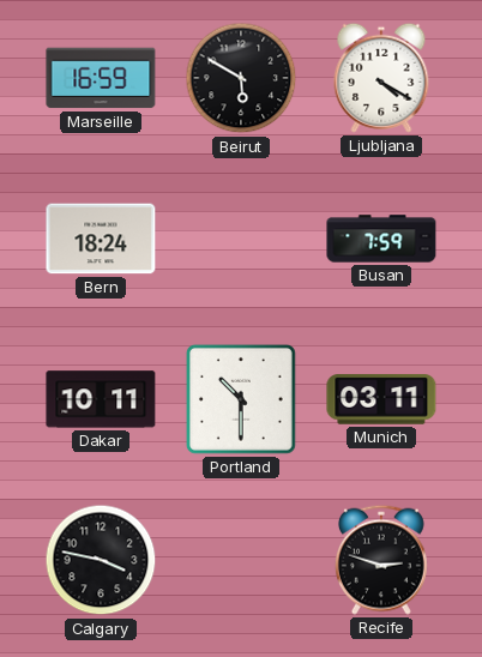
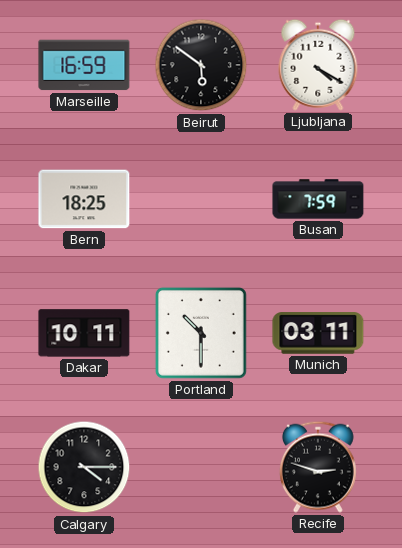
Beirut: 5:50 -> 5:51 (201, 65)
Bern: 18:24 -> 18:25 (84, 199)
Calgary: 3:47 -> 4:15 (84, 467)
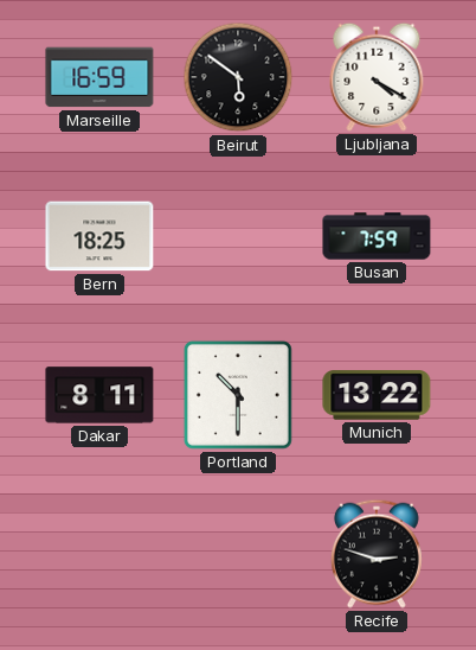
Dakar: 10:11 -> 8:11 (99, 395)
Munich: 03:11 -> 13:22 (377, 395)
Calgary: 4:15 -> none (84, 467)
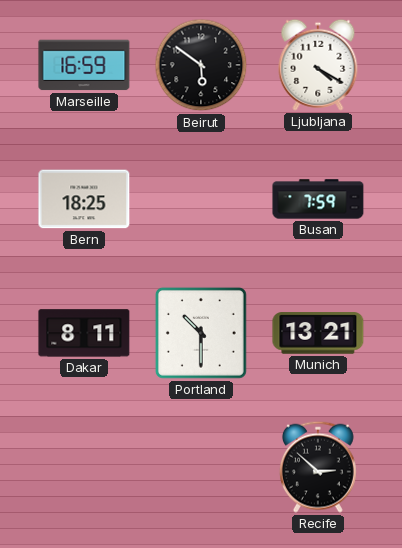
Munich: 13:22 -> 13:21 (318, 333)
Recife: 2:48 -> 2:52 (318, 467)
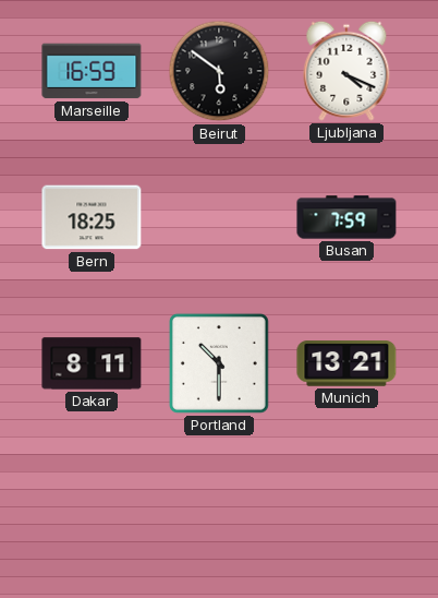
Ljubljana: 4:20 -> 4:19 (346, 71)
Recife: 2:52 -> none (318, 467)
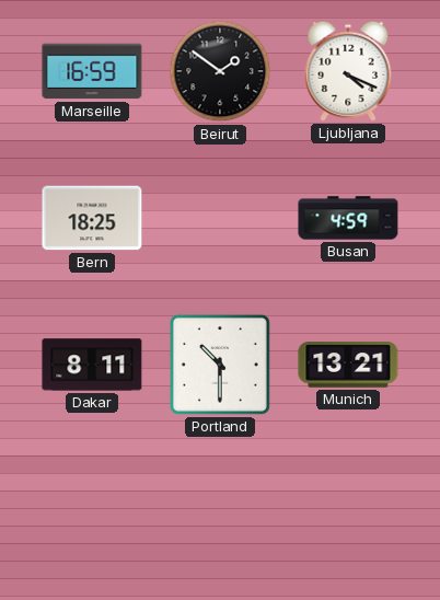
Beirut: 5:51 -> 1:51 (220, 71)
Busan: 7:59 -> 4:59 (348, 218)
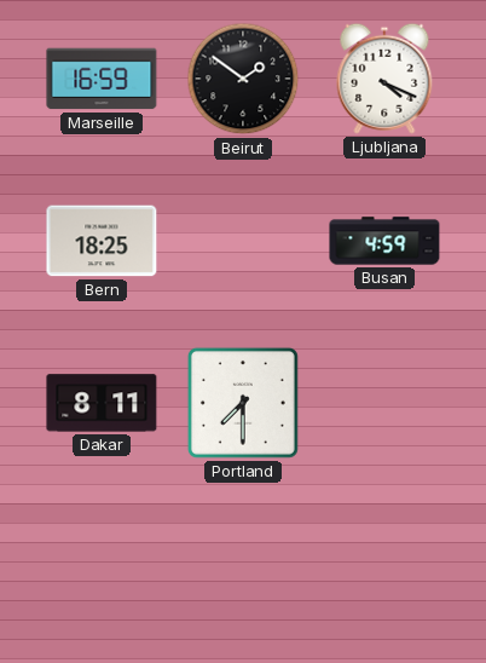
Portland: 10:30 -> 7:30 (243, 403)
Munich: 13:21 -> none (348, 365)
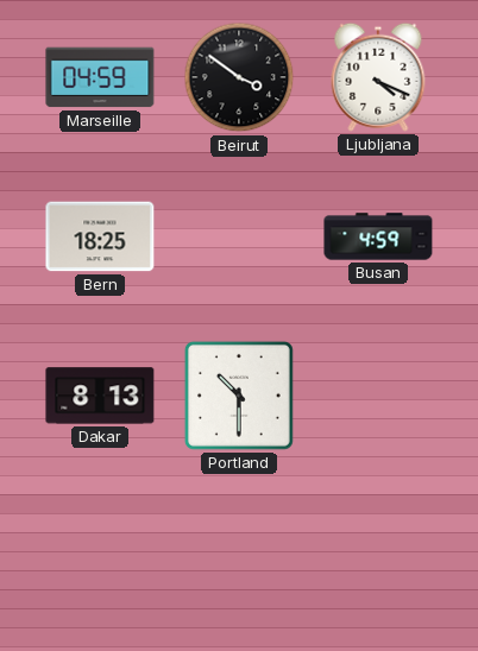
Marseille: 16:59 -> 04:59 (100, 77)
Beirut: 1:51 -> 3:51 (239, 77)
Dakar: 8:11 -> 8:13 (100, 396)
Portland: 7:30 -> 10:30 (239, 396)
